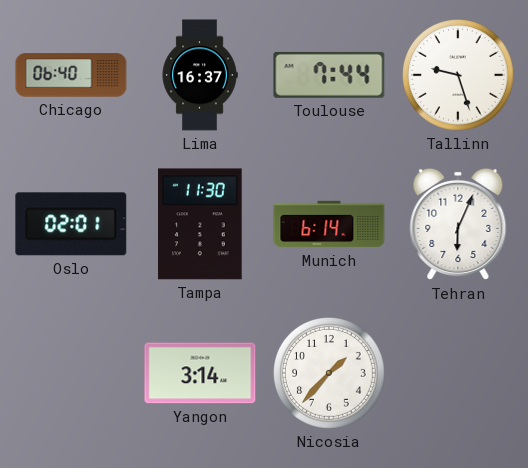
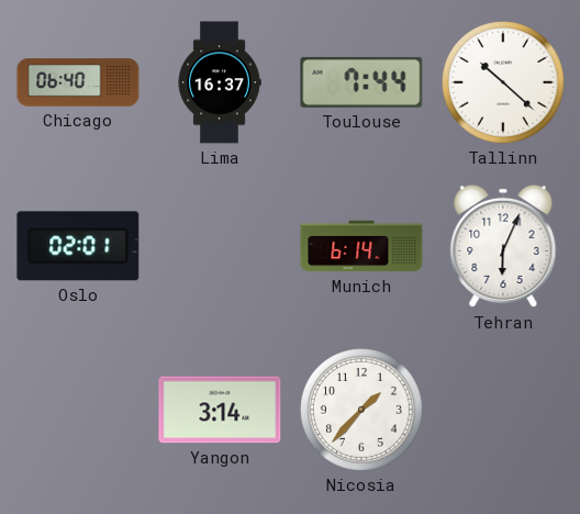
Tallinn: 9:27 -> 10:22 (504, 83)
Tampa: 11:30 -> none (200, 224)
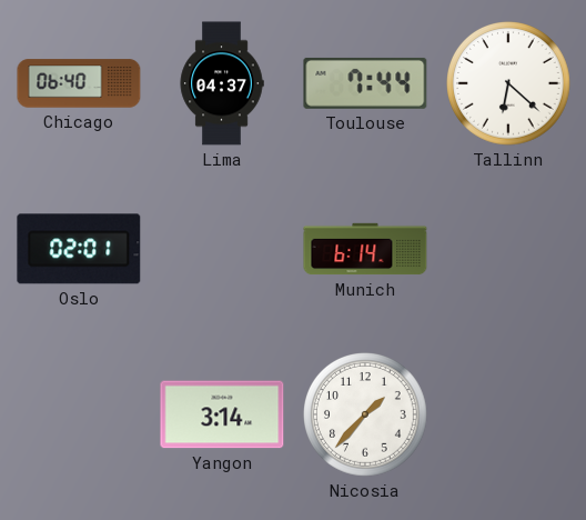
Lima: 16:37 -> 04:37 (222, 83)
Tallinn: 10:22 -> 6:22 (509, 84)
Tehran: 6:04 -> none (503, 246)
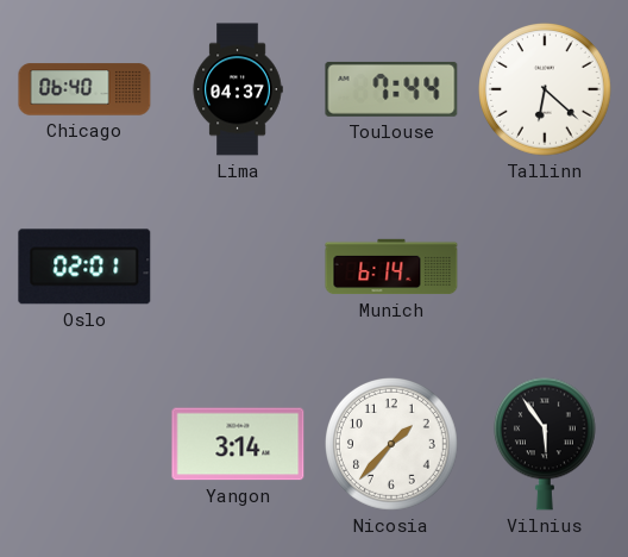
Vilnius: none -> 5:54 (545, 444)
